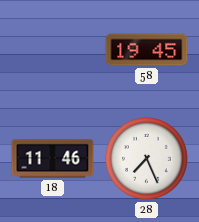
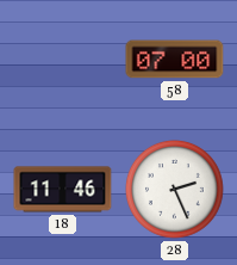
58: 19:45 -> 07:00 (175, 60)
28: 7:26 -> 2:26 (175, 190)
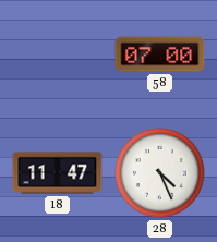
18: 11:46 -> 11:47 (58, 173)
28: 2:26 -> 4:26 (160, 173)
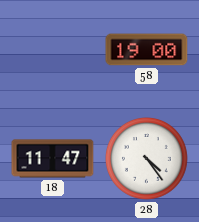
58: 07:00 -> 19:00 (147, 50)
28: 4:26 -> 4:24 (147, 159)
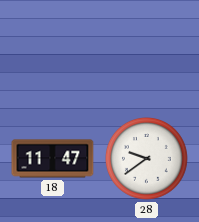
58: 19:00 -> none (147, 50)
28: 4:24 -> 9:39 (147, 159)
